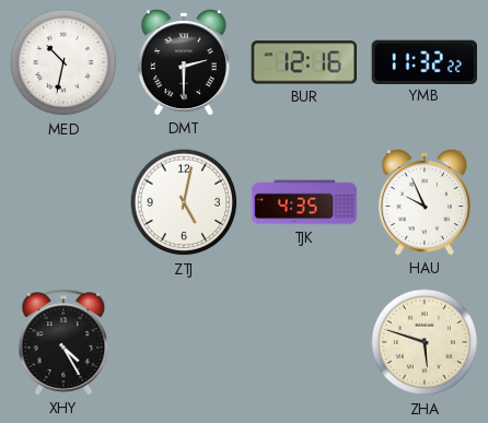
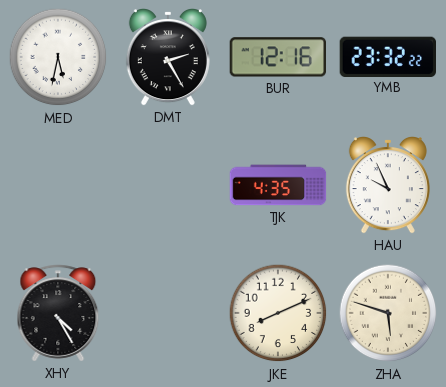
MED: 10:32 -> 5:32 (58, 57)
DMT: 2:30 -> 2:25 (168, 58)
YMB: 11:32 -> 23:32 (387, 56)
ZTJ: 5:02 -> none (184, 202)
JKE: none -> 8:11 (278, 313)
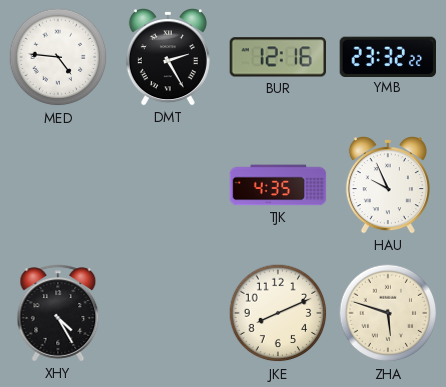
MED: 5:32 -> 4:46 (58, 57)
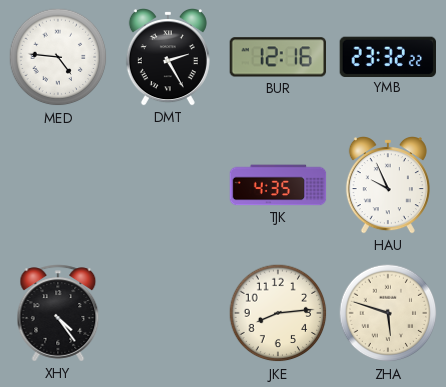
XHY: 4:25 -> 4:24 (58, 313)
JKE: 8:11 -> 8:14 (278, 313)
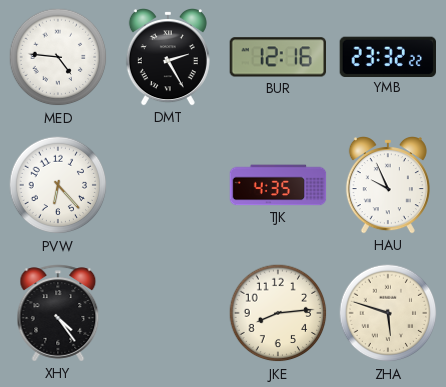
PVW: none -> 6:23 (58, 185)
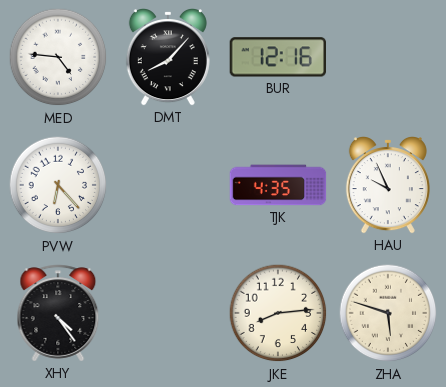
DMT: 2:25 -> 8:07 (168, 58)
YMB: 23:32 -> none (387, 56)
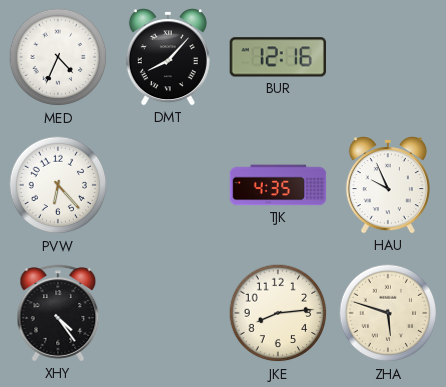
MED: 4:46 -> 4:34 (58, 57)
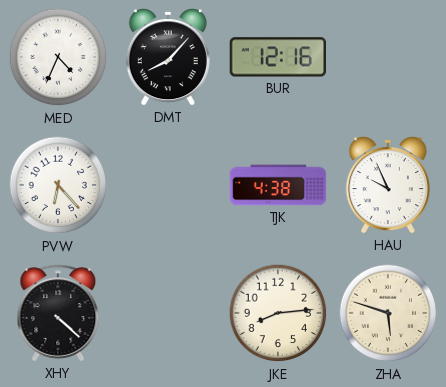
TJK: 4:35 -> 4:38 (278, 185)
XHY: 4:24 -> 4:22 (58, 313)
